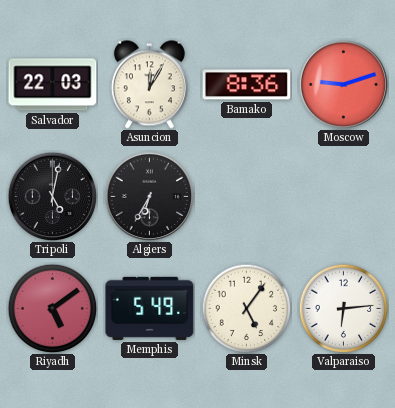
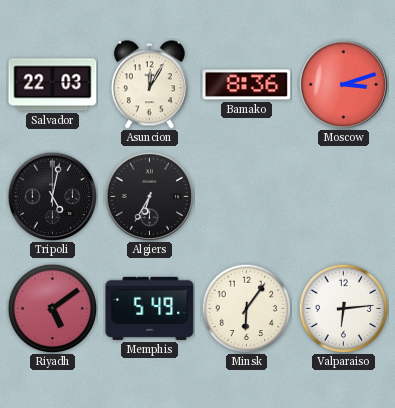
Moscow: 9:12 -> 3:12 (343, 84)
Minsk: 5:06 -> 6:06 (246, 308)
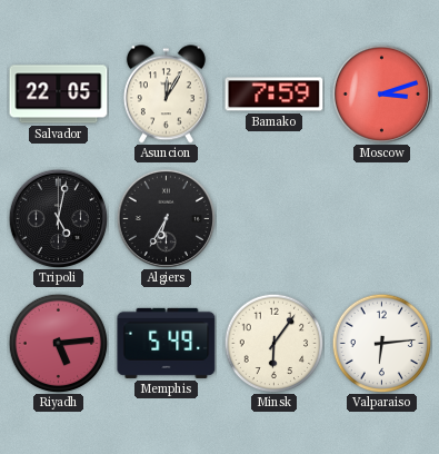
Salvador: 22:03 -> 22:05 (59, 95)
Bamako: 8:36 -> 7:59 (275, 95)
Riyadh: 5:09 -> 5:14 (58, 343)
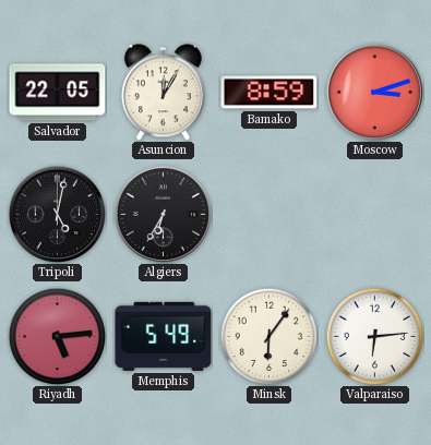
Bamako: 7:59 -> 8:59 (270, 93)
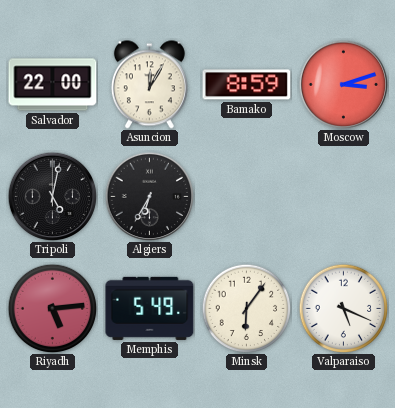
Salvador: 22:05 -> 22:00 (53, 85)
Valparaiso: 6:14 -> 5:19 (343, 308)
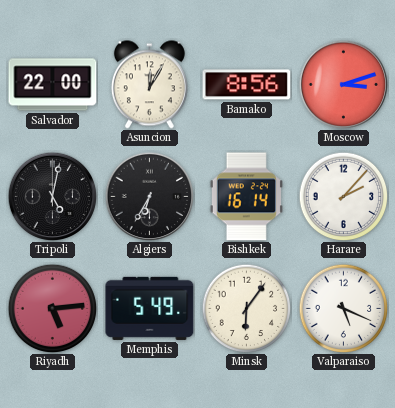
Bamako: 8:59 -> 8:56 (247, 85)
Bishkek: none -> 16:14 (246, 197)
Harare: none -> 2:07 (343, 196)
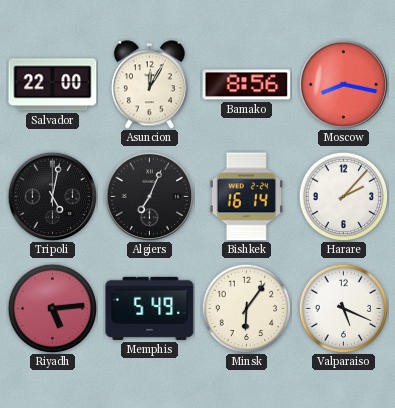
Moscow: 3:12 -> 8:17 (343, 84)
Algiers: 6:35 -> 7:04 (149, 196)
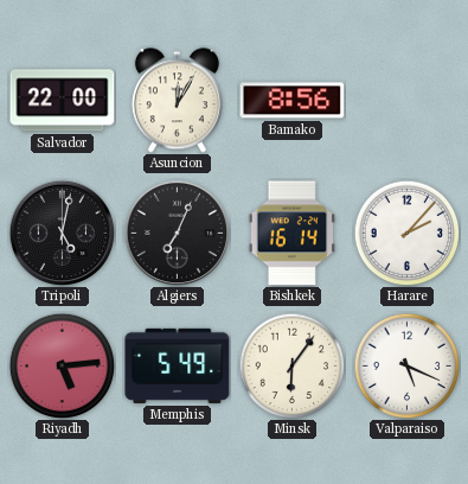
Moscow: 8:17 -> none (343, 84)
